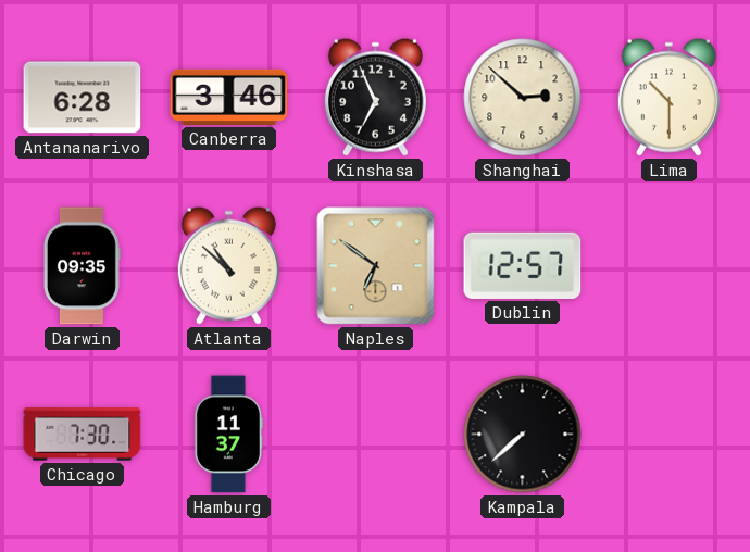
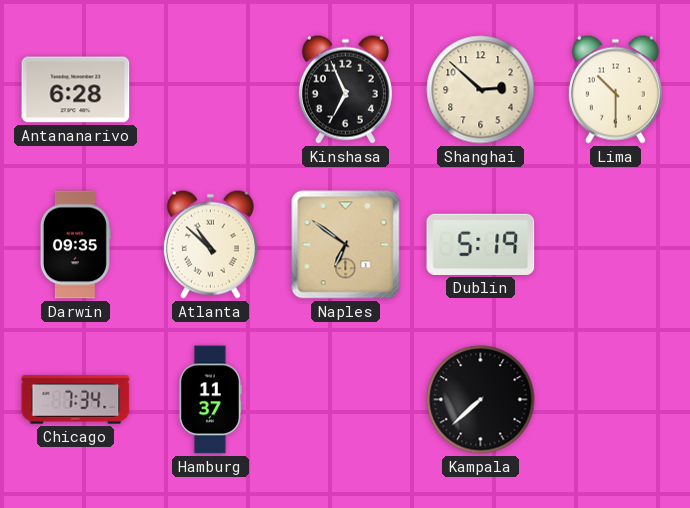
Canberra: 3:46 -> none (229, 97)
Dublin: 12:57 -> 5:19 (481, 244)
Chicago: 7:30 -> 7:34 (76, 400)
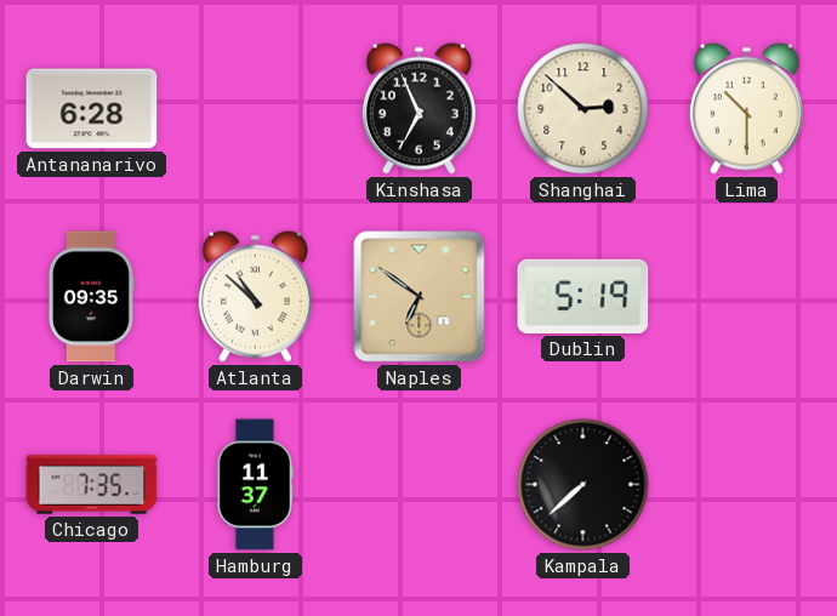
Chicago: 7:34 -> 7:35 (92, 485)
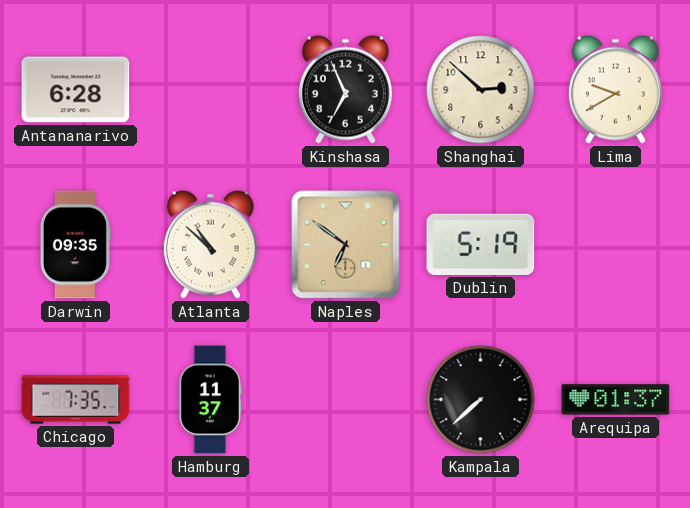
Lima: 10:30 -> 9:40 (615, 89)
Arequipa: none -> 01:37 (616, 400)
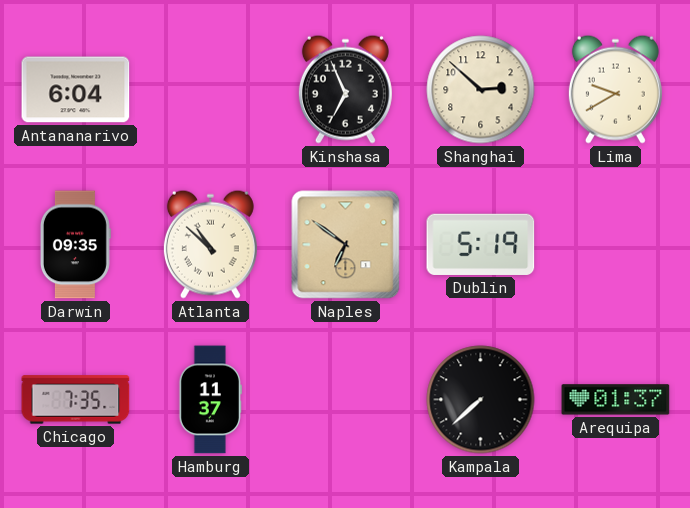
Antananarivo: 6:28 -> 6:04 (76, 90)
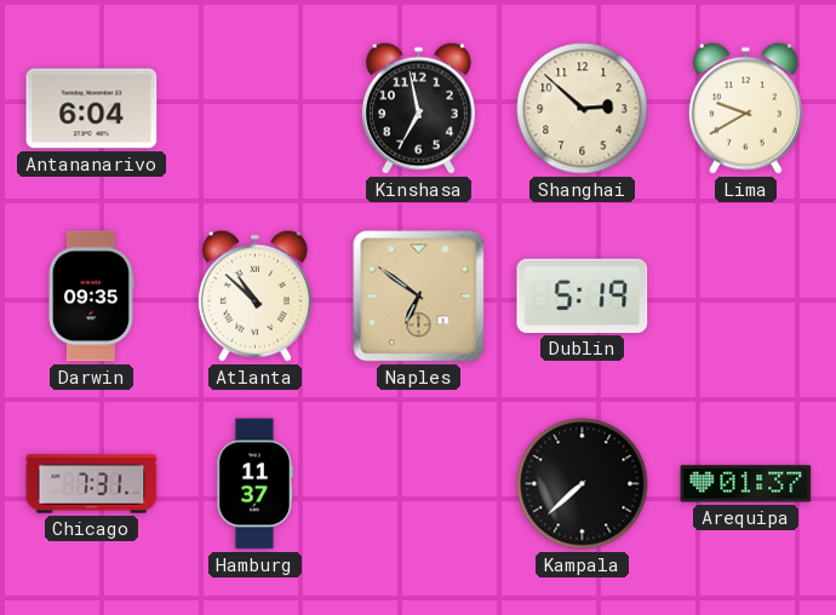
Kinshasa: 6:56 -> 6:58 (418, 108)
Chicago: 7:35 -> 7:31 (92, 484)
